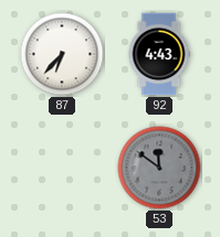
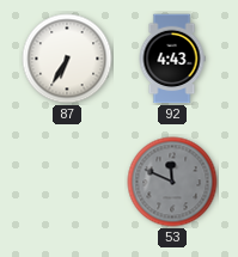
87: 6:37 -> 6:35 (67, 59)
53: 11:51 -> 11:49 (172, 182)
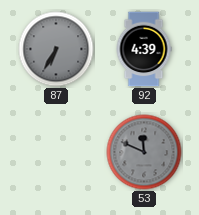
87 dial: white -> grey (56, 49)
92: 4:43 -> 4:39 (144, 49)
